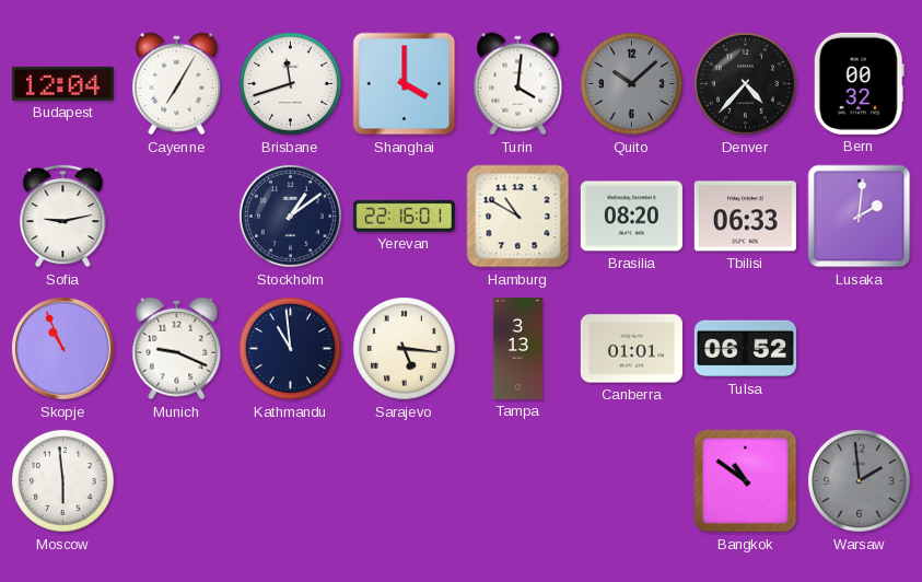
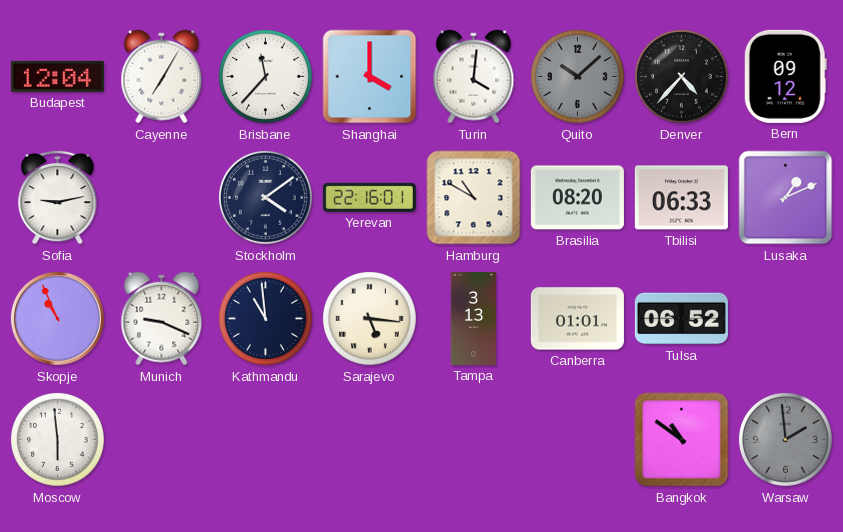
Brisbane: 11:42 -> 11:37 (266, 77)
Bern: 00:32 -> 09:12 (785, 76)
Stockholm: 1:09 -> 4:09 (266, 198)
Lusaka: 2:01 -> 1:11 (786, 198)
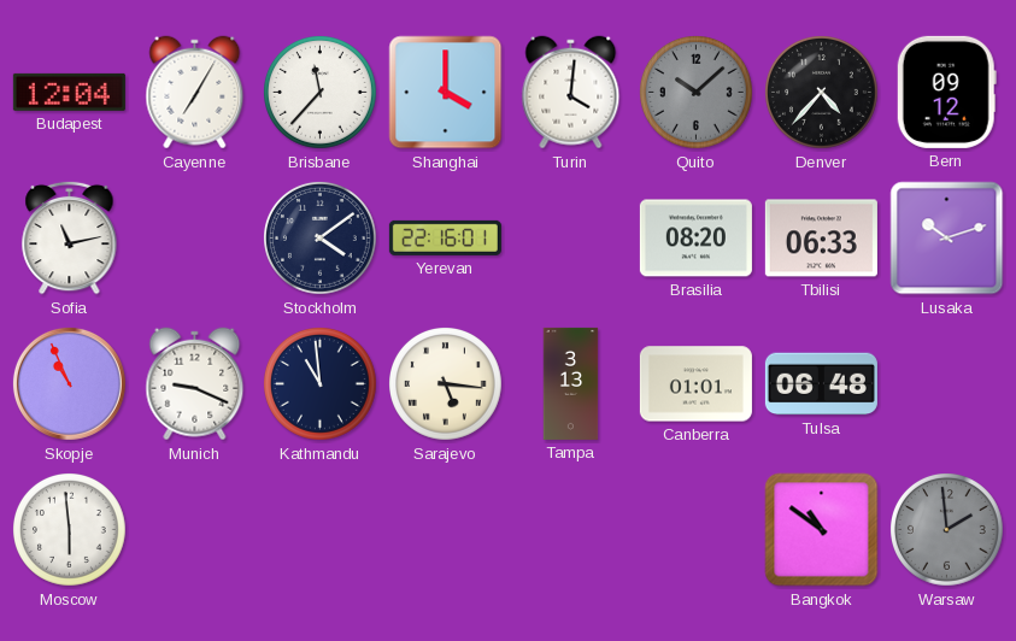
Sofia: 9:13 -> 11:13 (70, 237)
Hamburg: 10:50 -> none (474, 198)
Lusaka: 1:11 -> 10:12 (947, 239)
Tulsa: 06:52 -> 06:48 (821, 384)
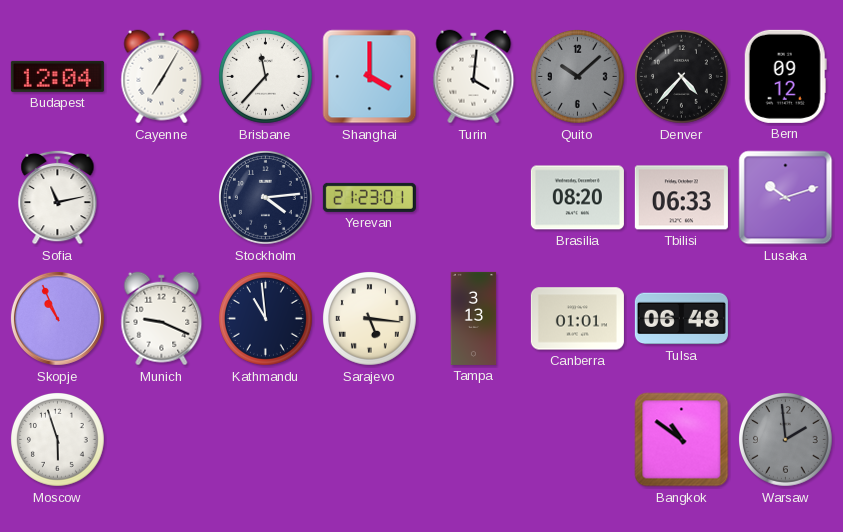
Stockholm: 4:09 -> 4:14 (266, 198)
Yerevan: 22:16 -> 21:23 (369, 197)
Moscow: 5:59 -> 5:57 (58, 440)
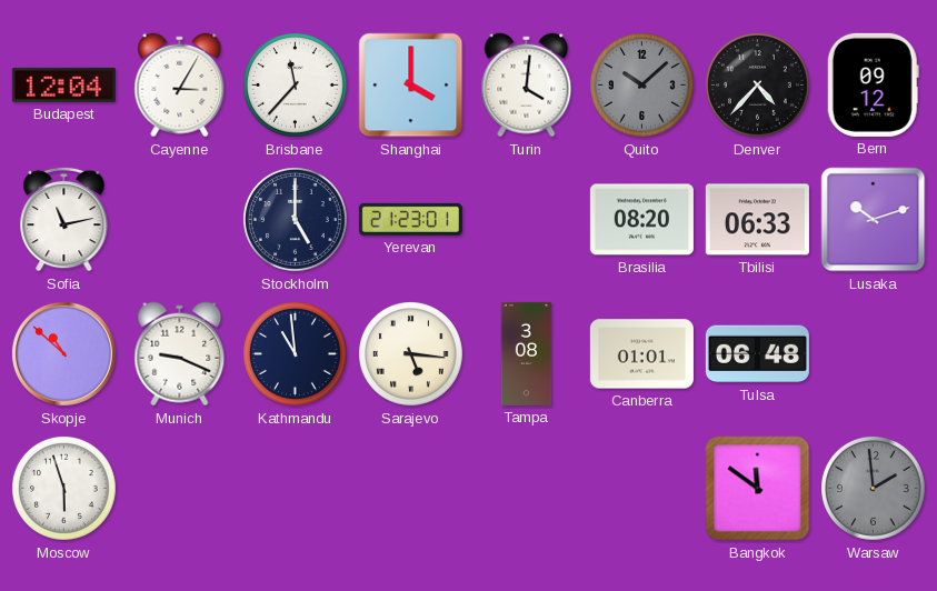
Cayenne: 7:05 -> 3:05 (180, 86)
Stockholm: 4:14 -> 5:00 (296, 220)
Skopje: 10:56 -> 10:52 (63, 353)
Tampa: 3:13 -> 3:08 (527, 353)
Bangkok: 10:51 -> 11:51 (758, 489)
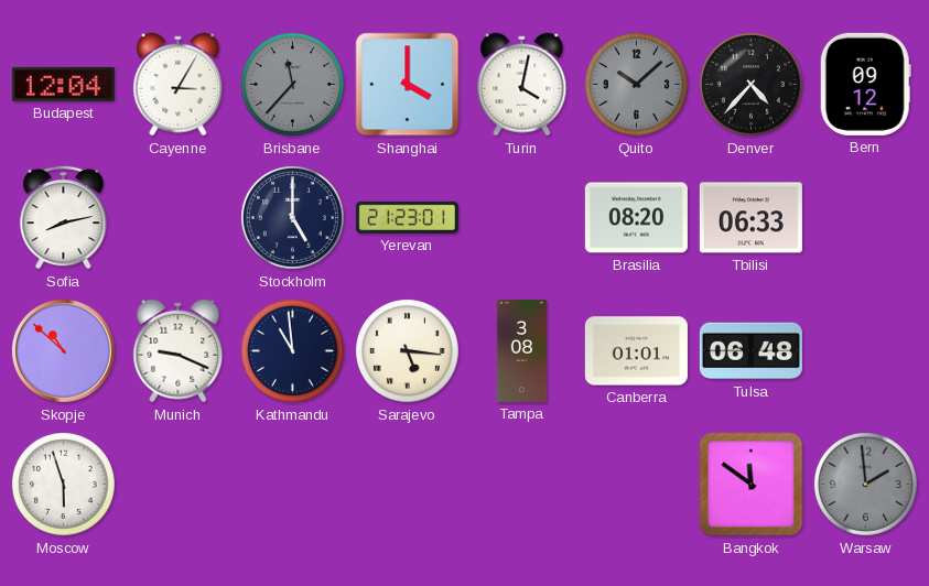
Brisbane dial: white -> grey (293, 85)
Turin: 4:01 -> 4:02 (522, 85)
Sofia: 11:13 -> 8:13 (64, 217)
Lusaka: 10:12 -> none (874, 220)
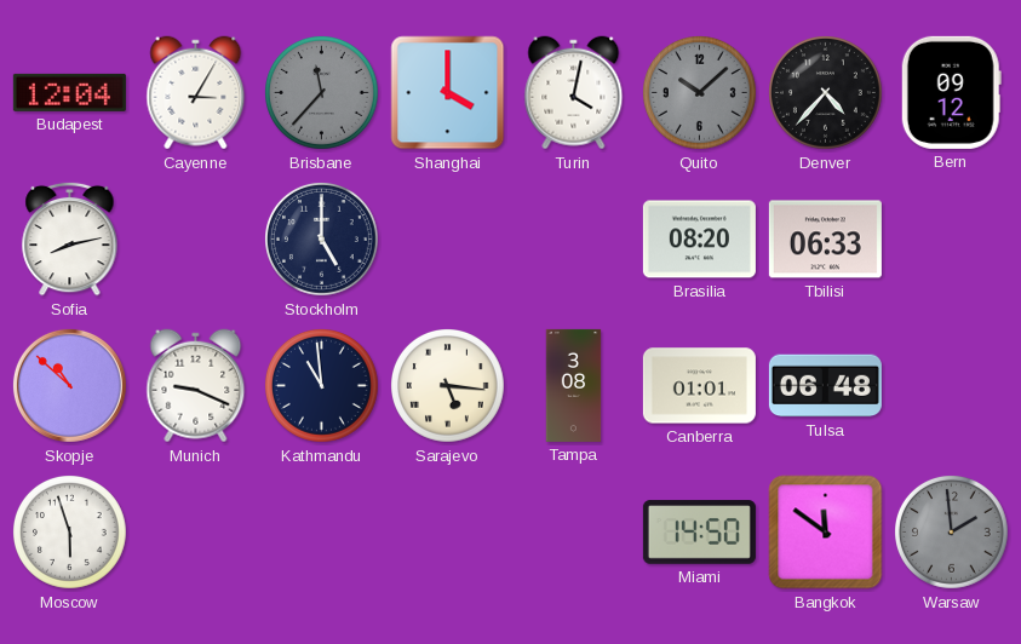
Yerevan: 21:23 -> none (407, 217)
Miami: none -> 14:50 (699, 533)
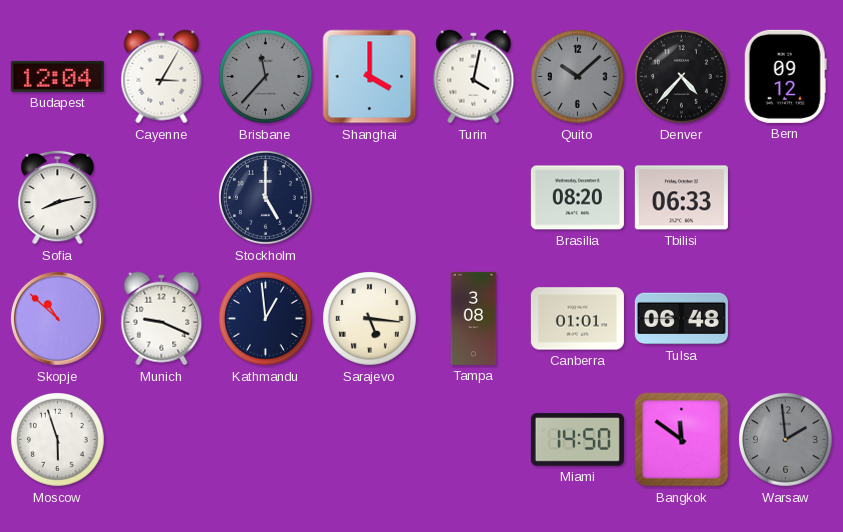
Kathmandu: 10:59 -> 12:59 (266, 319)
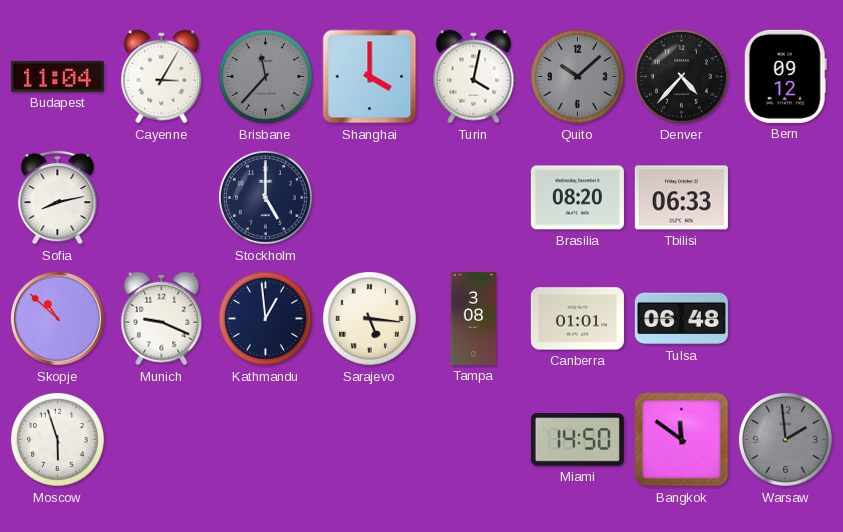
Budapest: 12:04 -> 11:04 (57, 76)
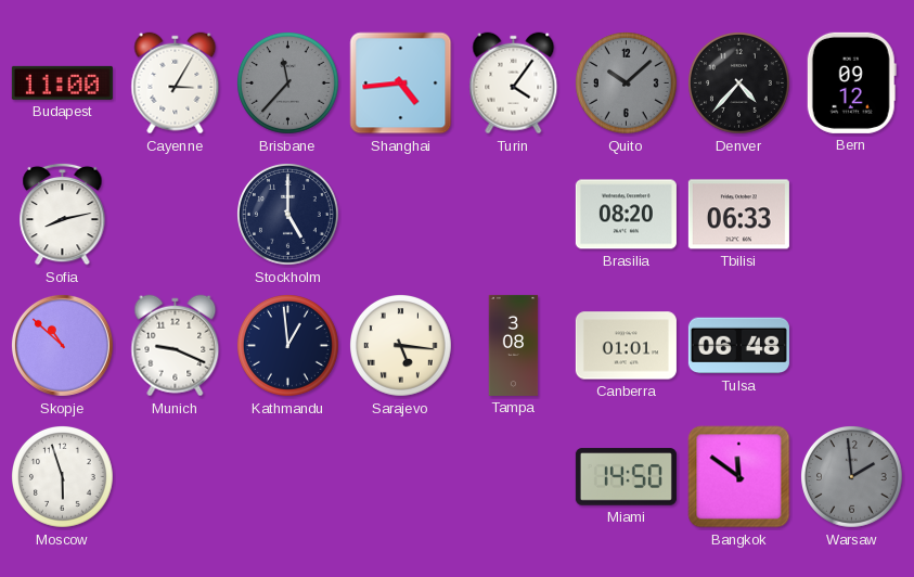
Budapest: 11:04 -> 11:00 (62, 82)
Shanghai: 4:00 -> 4:44 (401, 84)
Turin: 4:02 -> 4:06 (514, 84)
